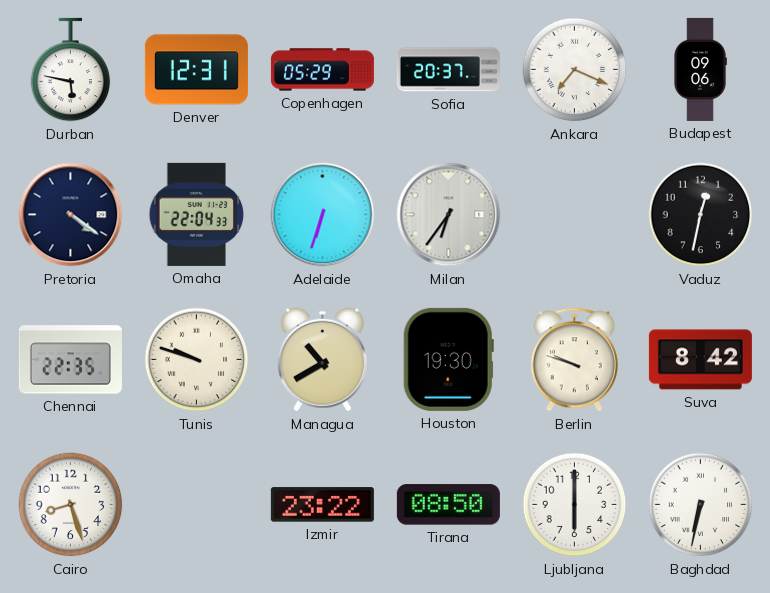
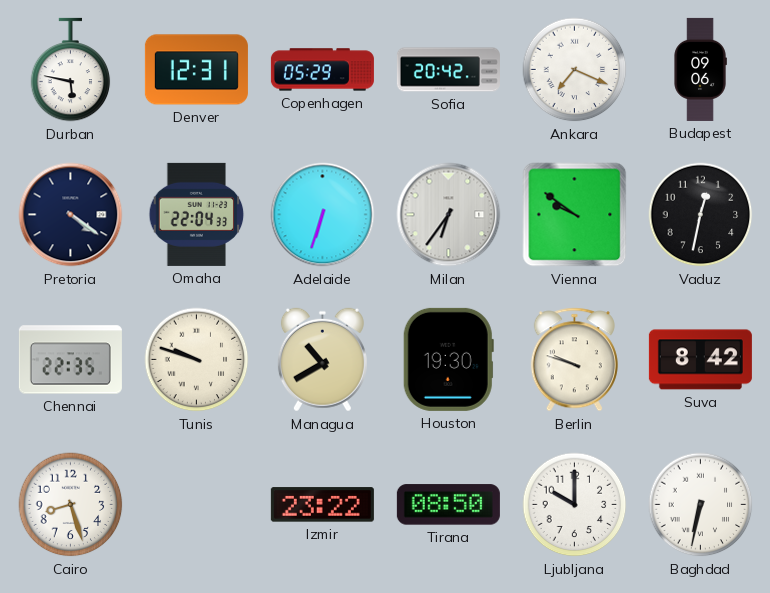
Sofia: 20:37 -> 20:42 (448, 70)
Vienna: none -> 9:51 (575, 215)
Ljubljana: 6:00 -> 10:00 (575, 505)
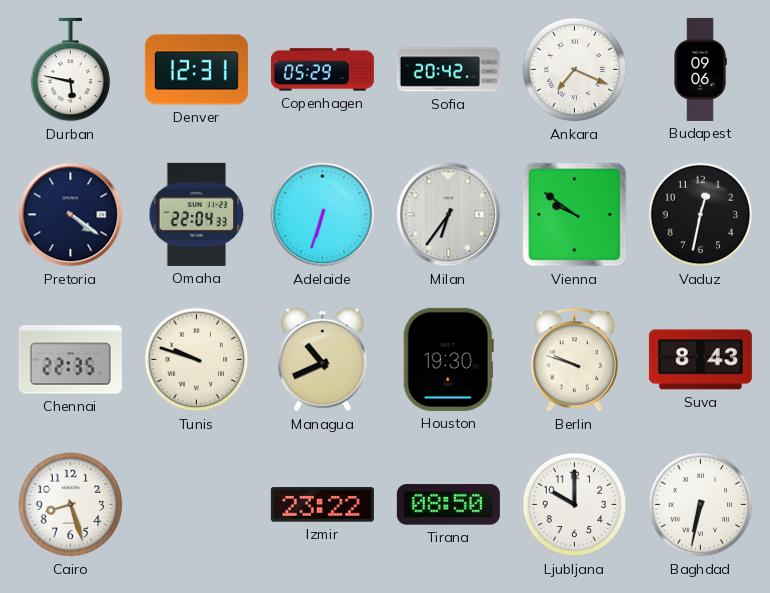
Managua: 10:40 -> 10:41 (322, 360)
Suva: 8:42 -> 8:43 (700, 360)
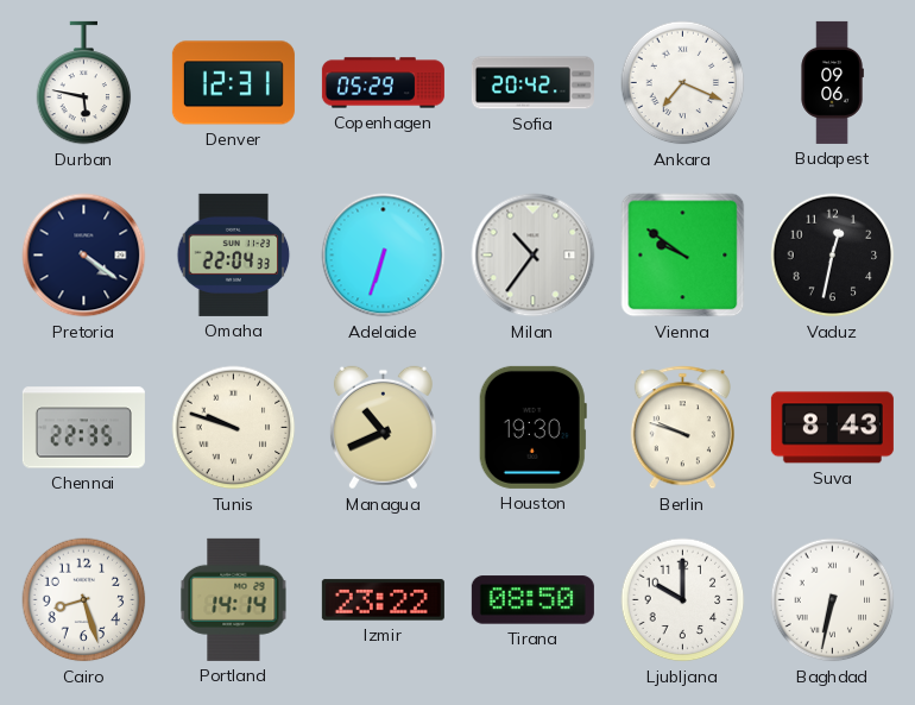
Milan: 6:36 -> 10:36 (534, 256)
Portland: none -> 14:14 (234, 599)
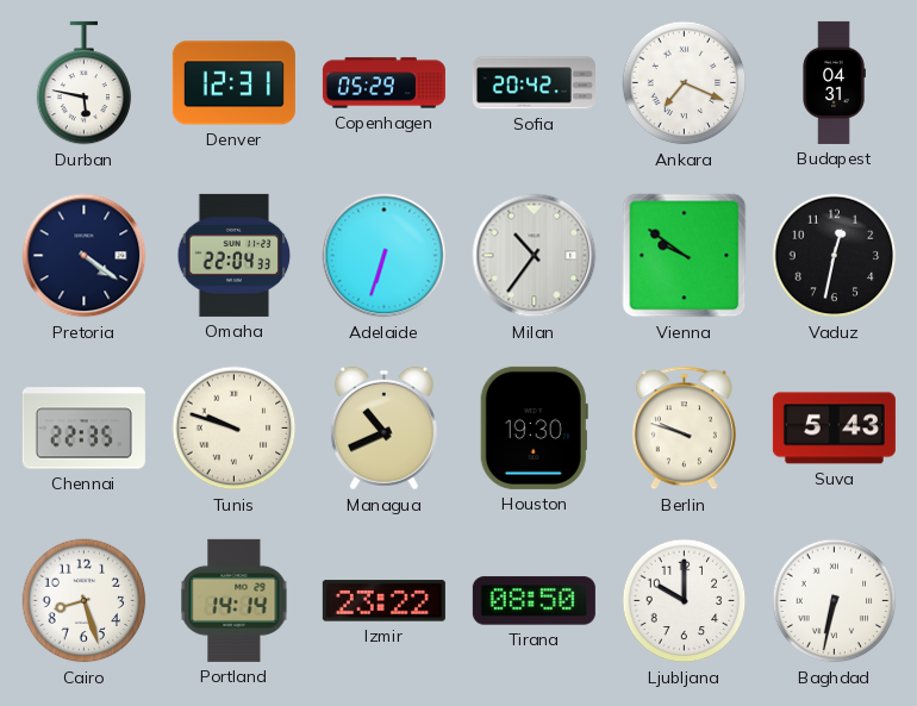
Budapest: 09:06 -> 04:31 (834, 82)
Suva: 8:43 -> 5:43 (834, 429)
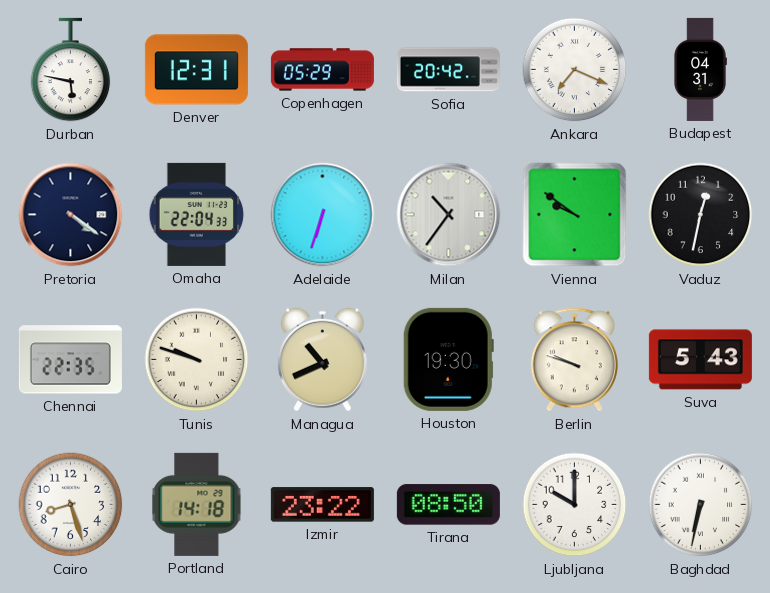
Portland: 14:14 -> 14:18 (197, 504)
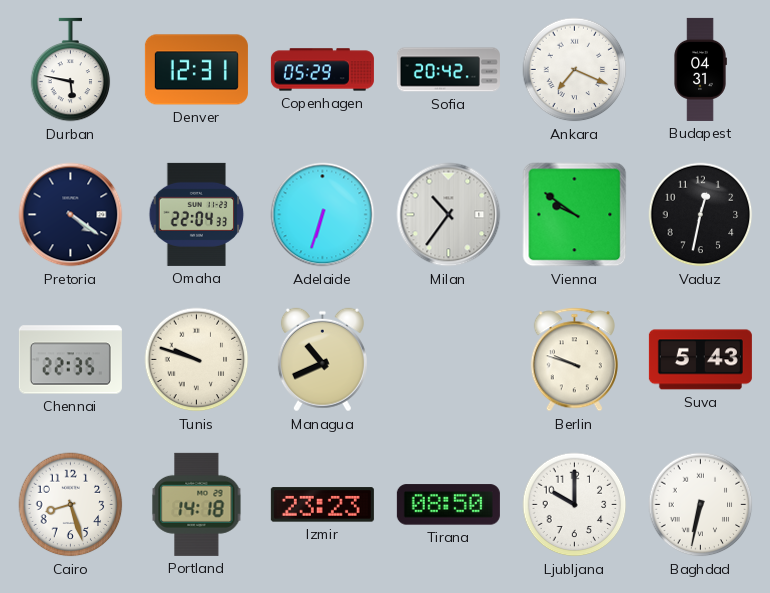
Houston: 19:30 -> none (448, 359)
Izmir: 23:22 -> 23:23 (322, 505)
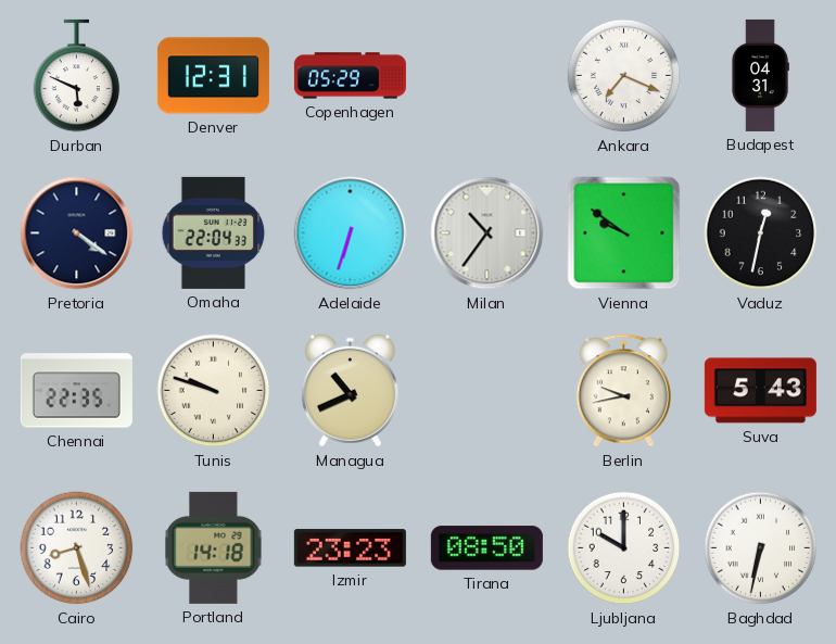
Durban: 5:47 -> 5:49 (77, 76)
Sofia: 20:42 -> none (448, 70)
Berlin: 9:48 -> 9:43 (623, 391)
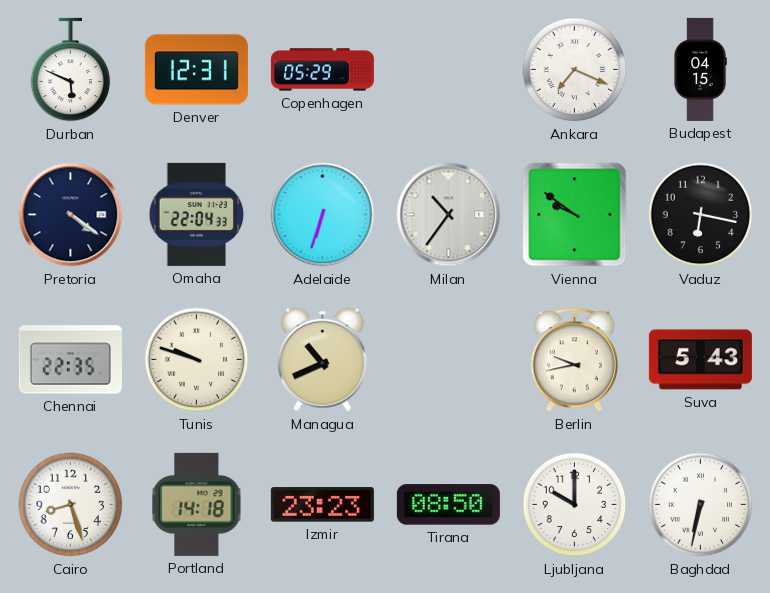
Budapest: 04:31 -> 04:15 (700, 69)
Vaduz: 12:32 -> 6:17 (701, 215)
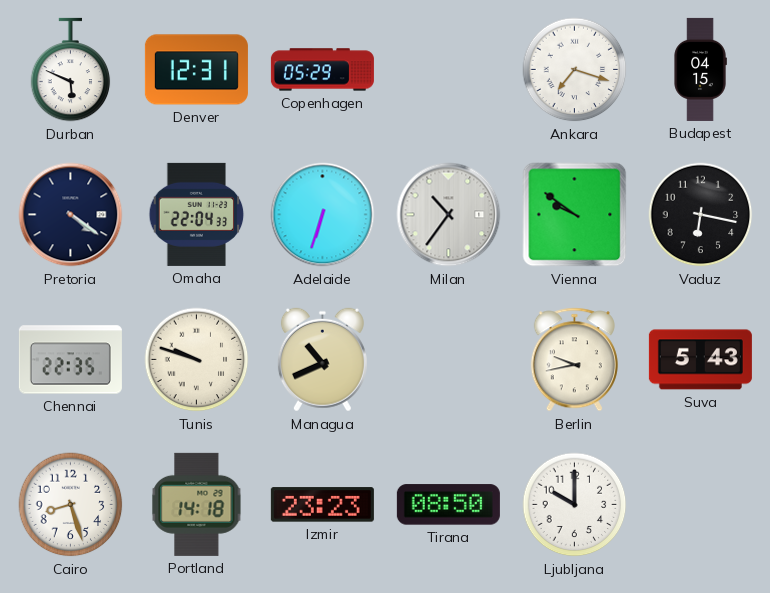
Ankara: 7:19 -> 7:18 (575, 70)
Baghdad: 6:32 -> none (701, 505)
